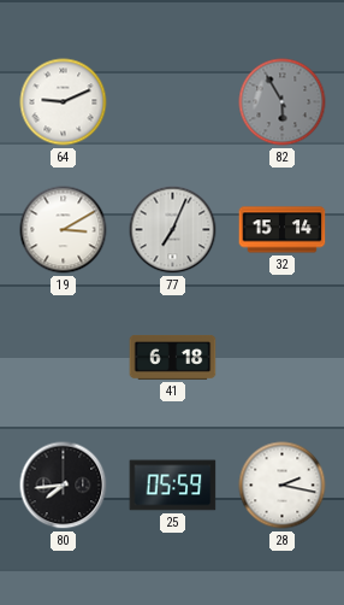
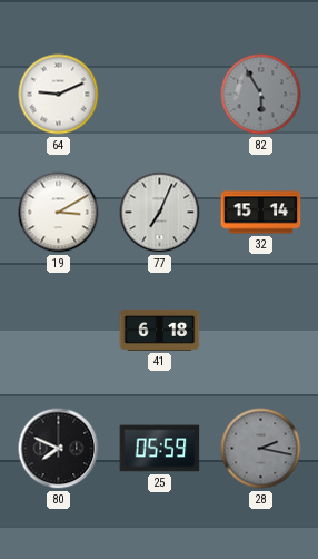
80: 7:44 -> 7:49 (59, 449)
28 dial: white -> grey (261, 449)
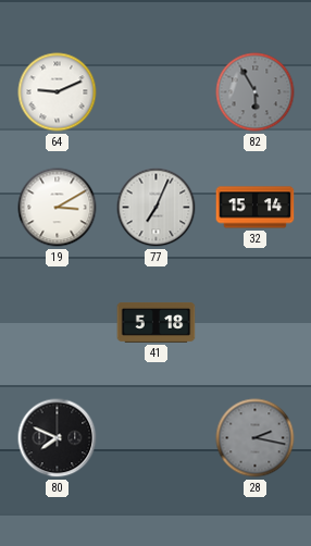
41: 6:18 -> 5:18 (157, 322)
25: 05:59 -> none (160, 449)
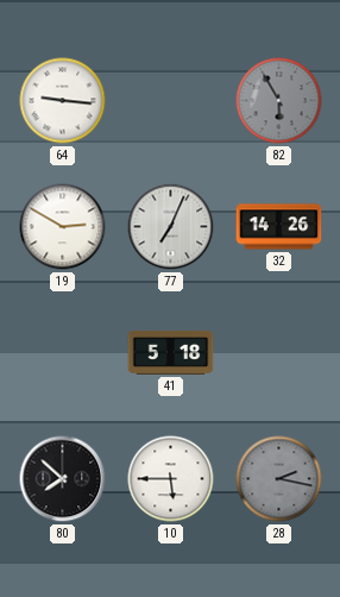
64: 9:11 -> 9:16 (63, 101)
19: 3:10 -> 2:50 (63, 227)
32: 15:14 -> 14:26 (279, 227)
80: 7:49 -> 7:52 (63, 479)
10: none -> 5:45 (171, 479)
